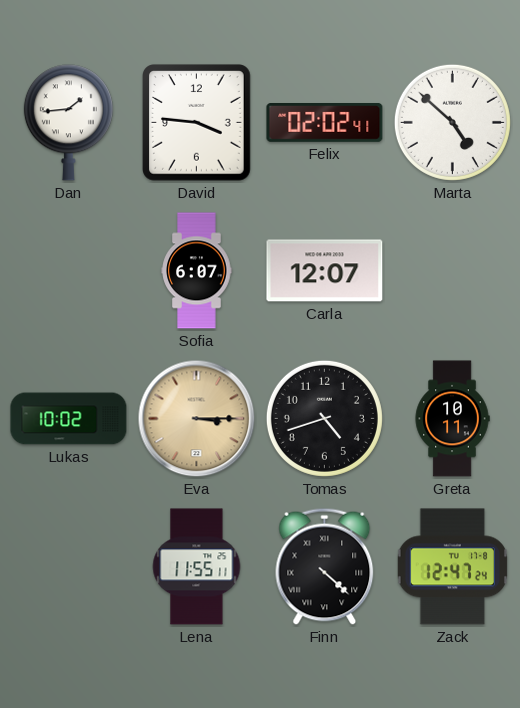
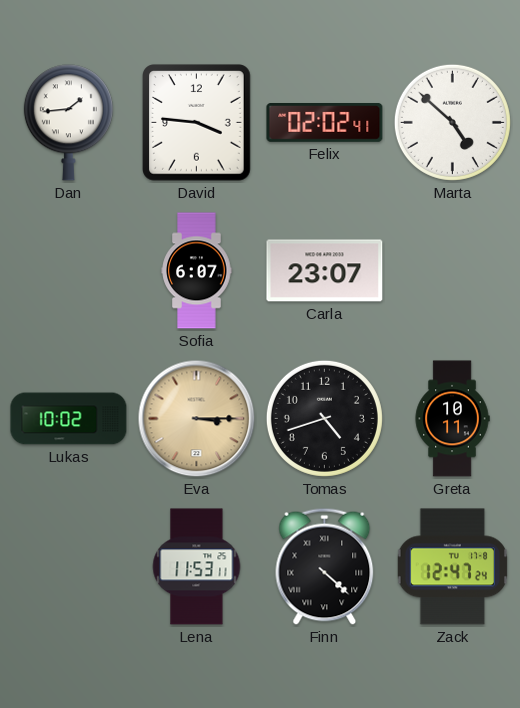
Carla: 12:07 -> 23:07 (325, 271)
Lena: 11:55 -> 11:53 (197, 567)
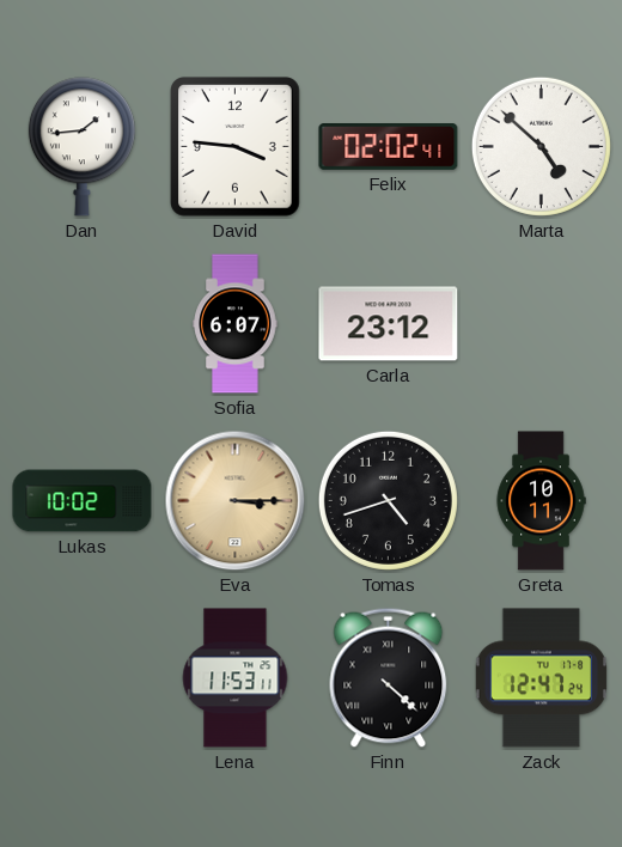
Carla: 23:07 -> 23:12 (389, 324)
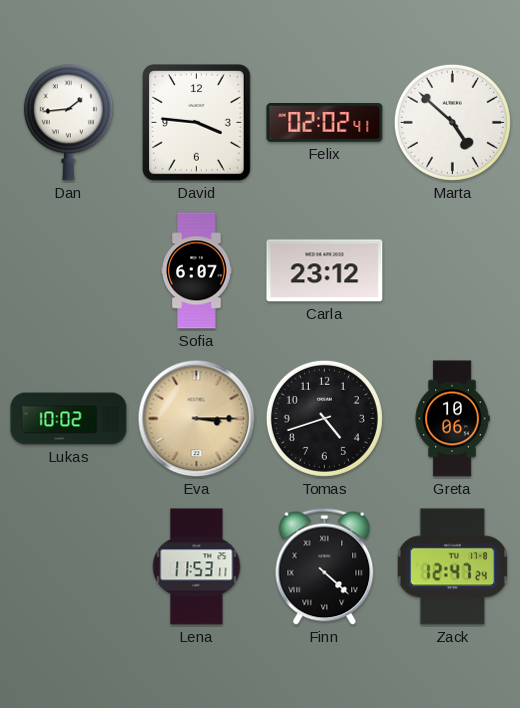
Greta: 10:11 -> 10:06 (452, 419)
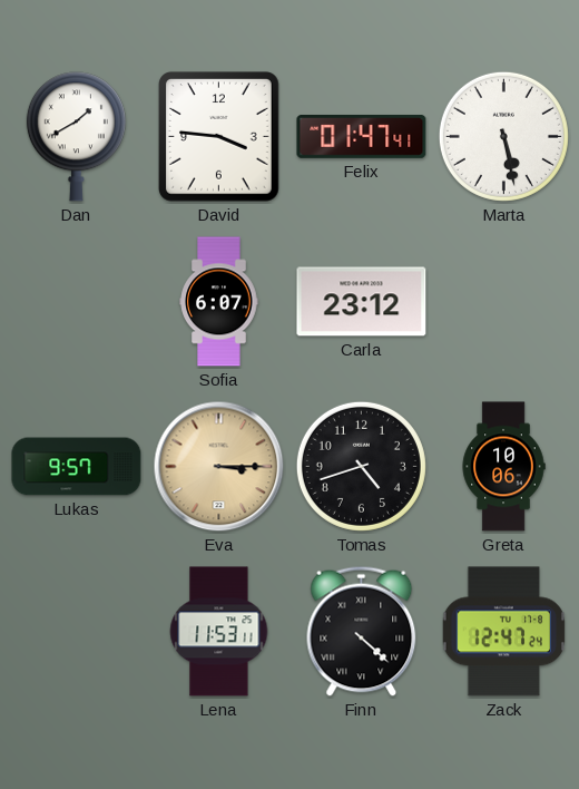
Dan: 1:44 -> 1:40 (76, 137)
Felix: 02:02 -> 01:47 (362, 137)
Marta: 4:52 -> 5:28 (503, 136)
Lukas: 10:02 -> 9:57 (77, 467)
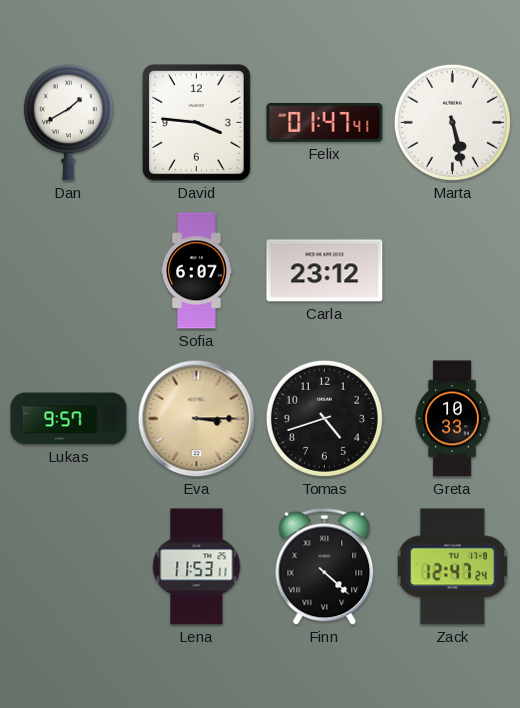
Greta: 10:06 -> 10:33 (452, 419)
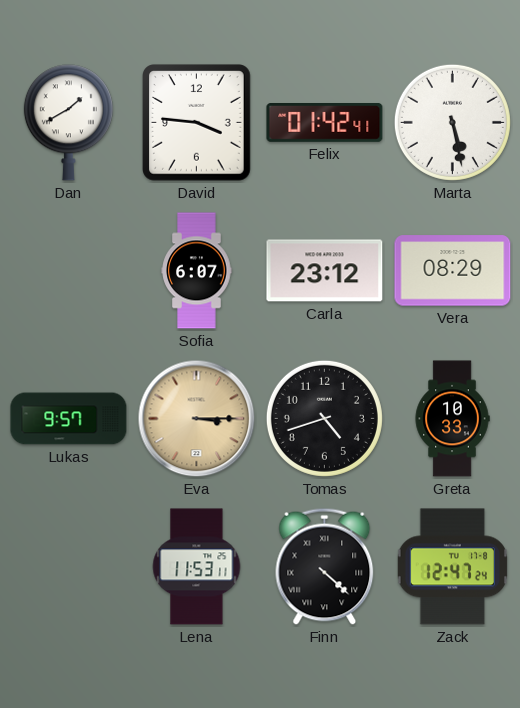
Felix: 01:47 -> 01:42 (325, 123)
Vera: none -> 08:29 (453, 271)
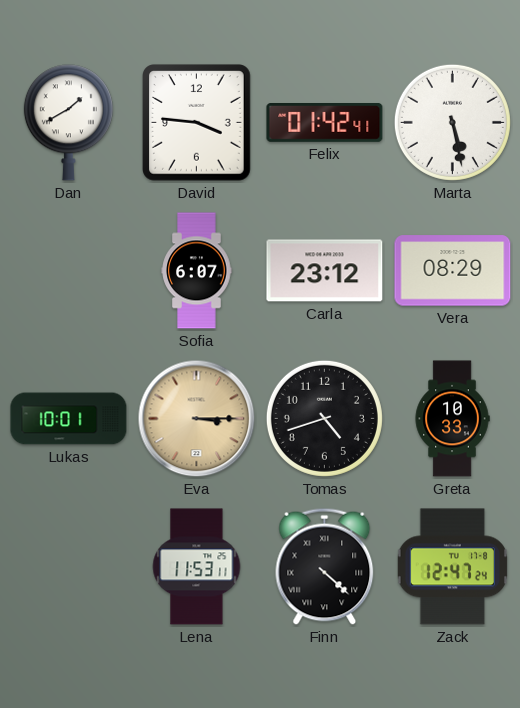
Lukas: 9:57 -> 10:01 (69, 419)
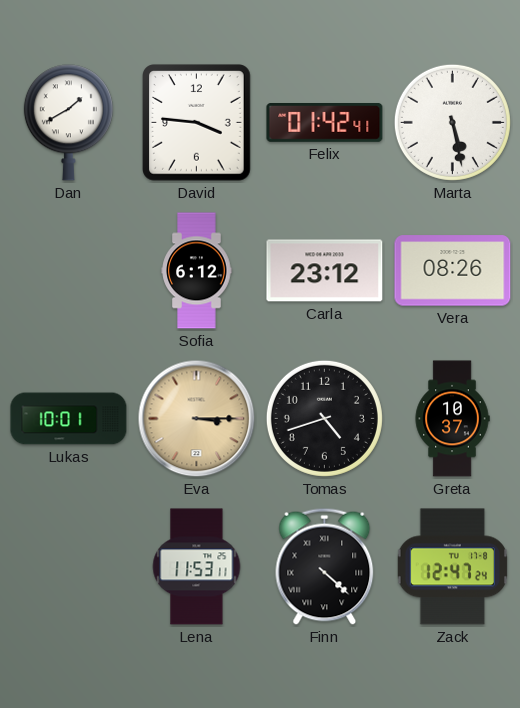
Sofia: 6:07 -> 6:12 (197, 271)
Vera: 08:29 -> 08:26 (453, 271)
Greta: 10:33 -> 10:37 (452, 419)
